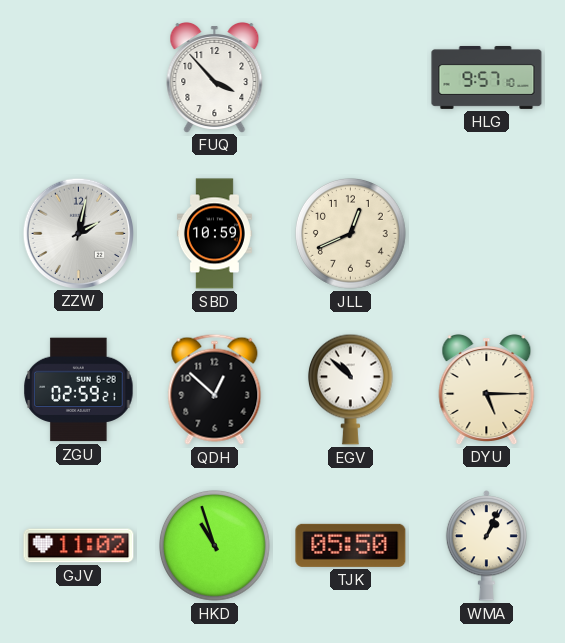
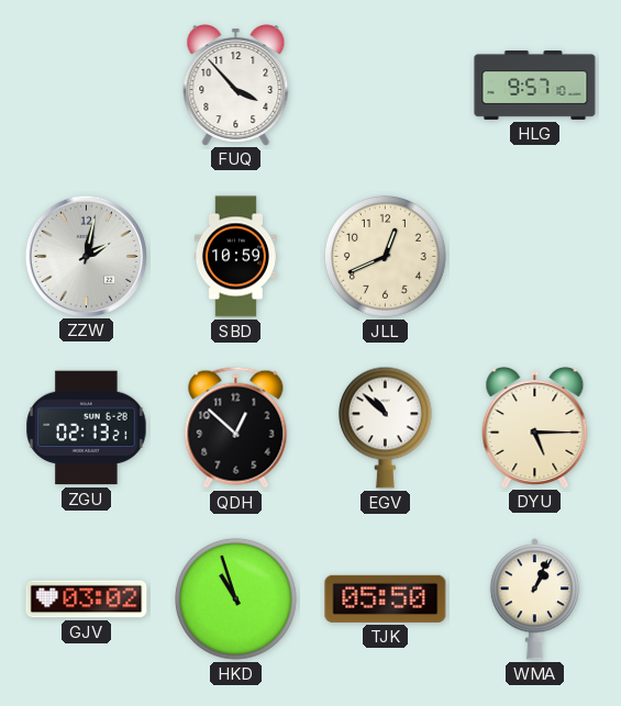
ZGU: 02:59 -> 02:13 (87, 428)
GJV: 11:02 -> 03:02 (87, 599)
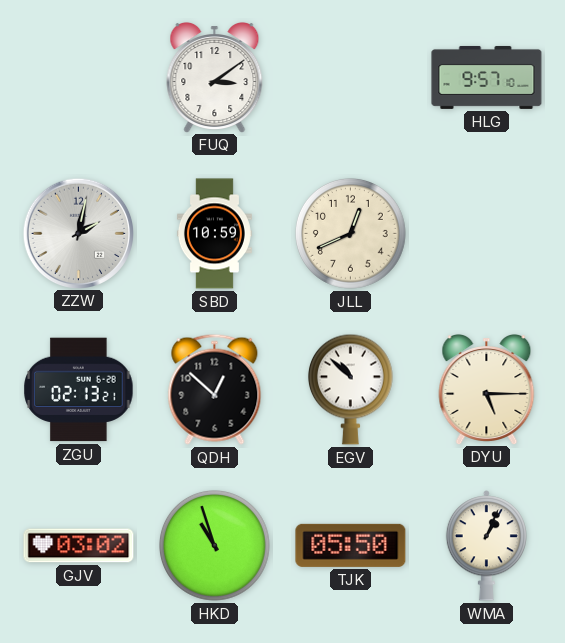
FUQ: 3:53 -> 3:09 (215, 78)
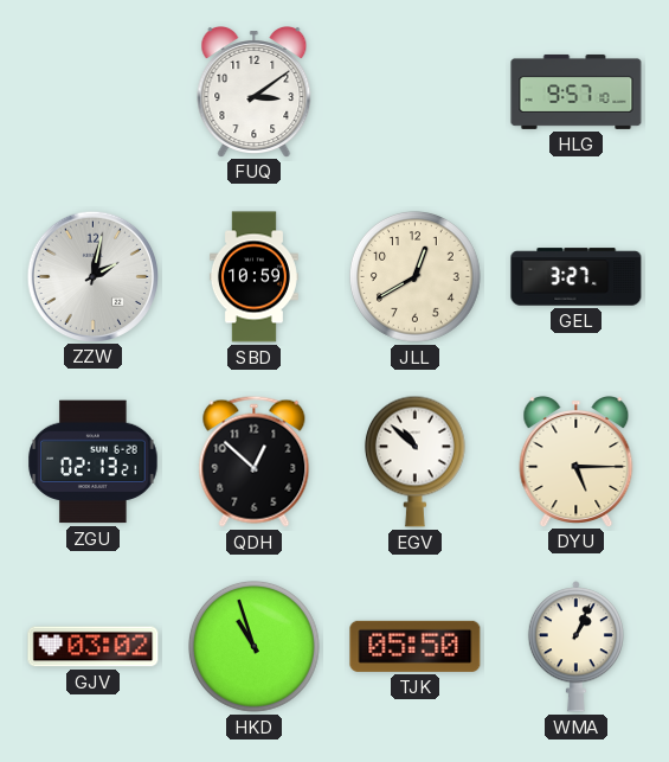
JLL: 12:41 -> 12:40 (416, 277)
GEL: none -> 3:27 (577, 277)
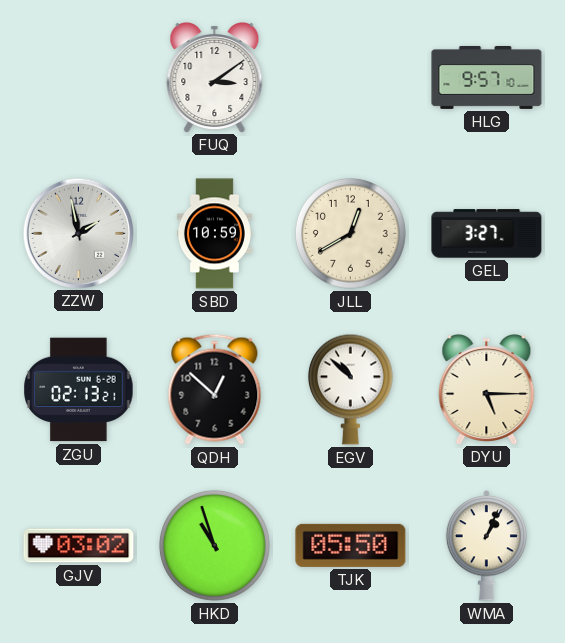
ZZW: 2:02 -> 1:58 (78, 233)
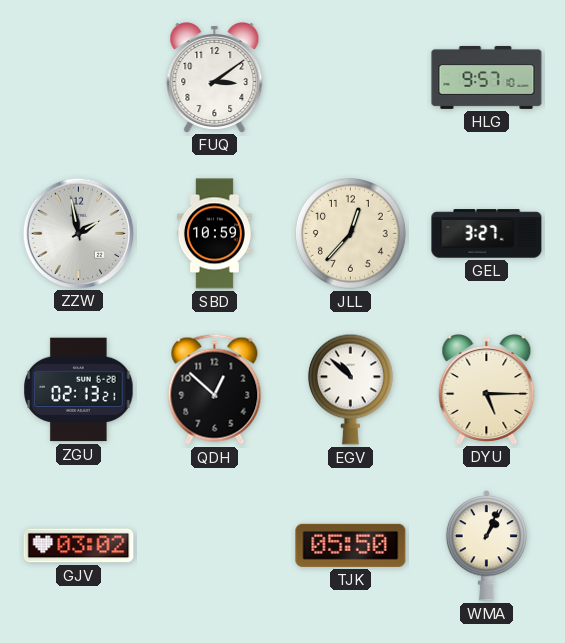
JLL: 12:40 -> 12:37 (351, 234)
HKD: 10:57 -> none (215, 546)
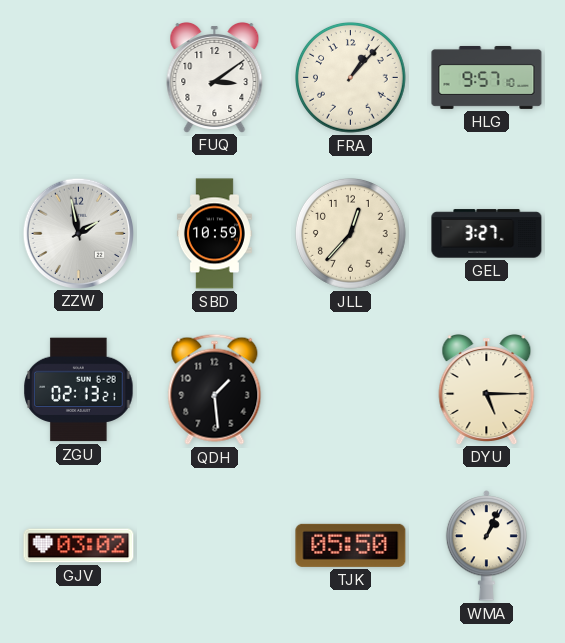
FRA: none -> 1:07 (351, 78)
QDH: 12:52 -> 1:29 (215, 389)
EGV: 10:52 -> none (350, 389)
